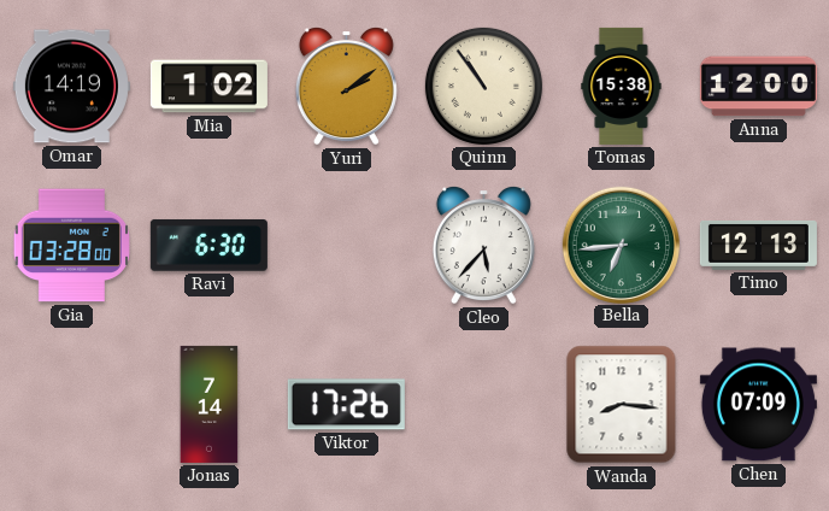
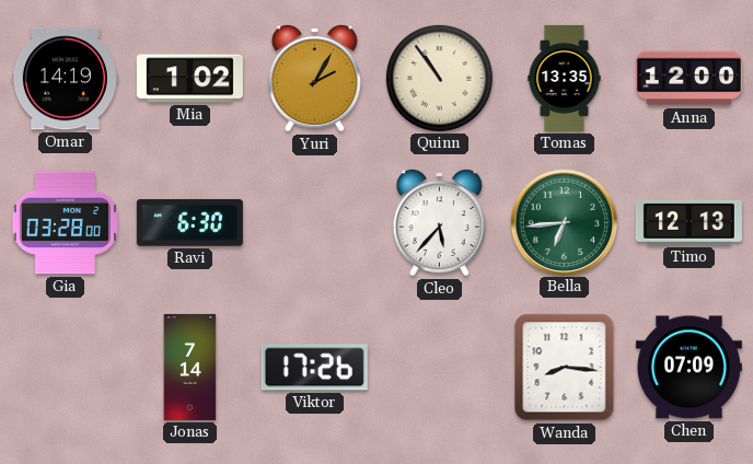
Yuri: 2:09 -> 2:05 (314, 79)
Tomas: 15:38 -> 13:35 (565, 78)
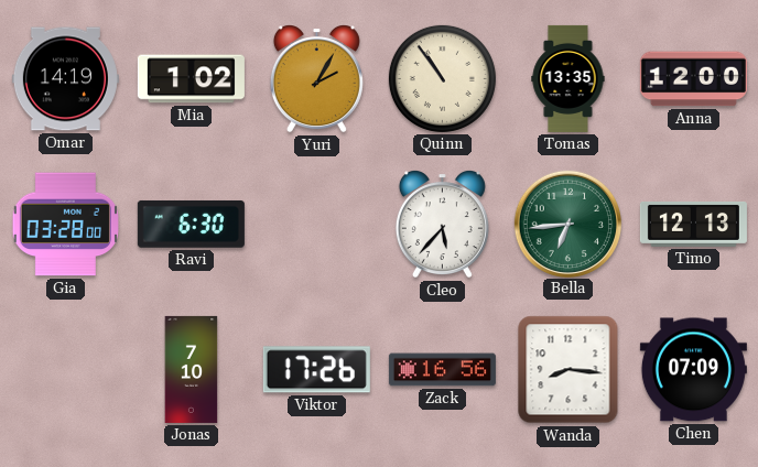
Jonas: 7:14 -> 7:10 (192, 369)
Zack: none -> 16:56 (442, 370)
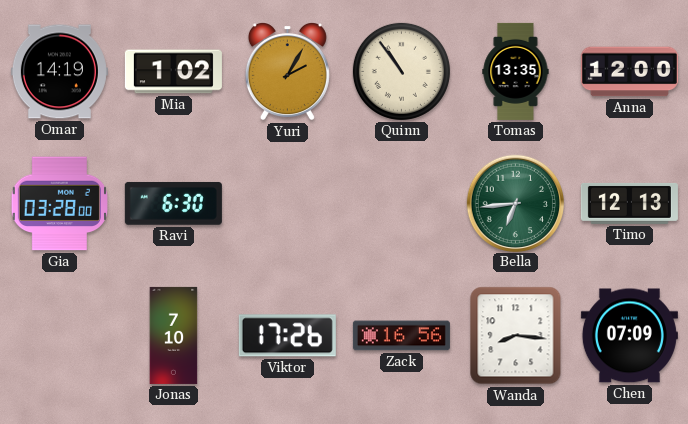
Cleo: 5:37 -> none (442, 225)
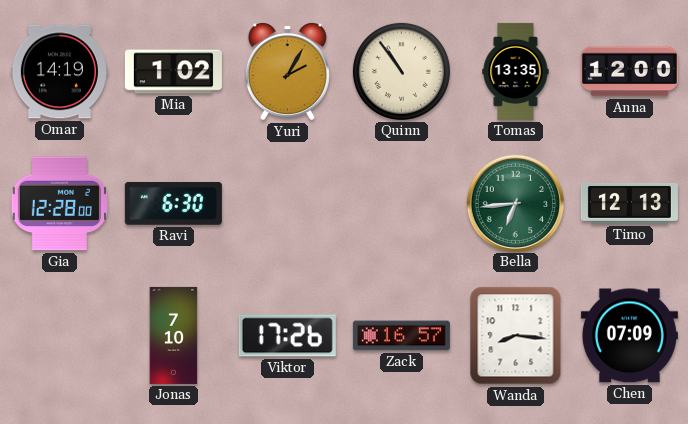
Gia: 03:28 -> 12:28 (59, 204)
Zack: 16:56 -> 16:57 (401, 336)
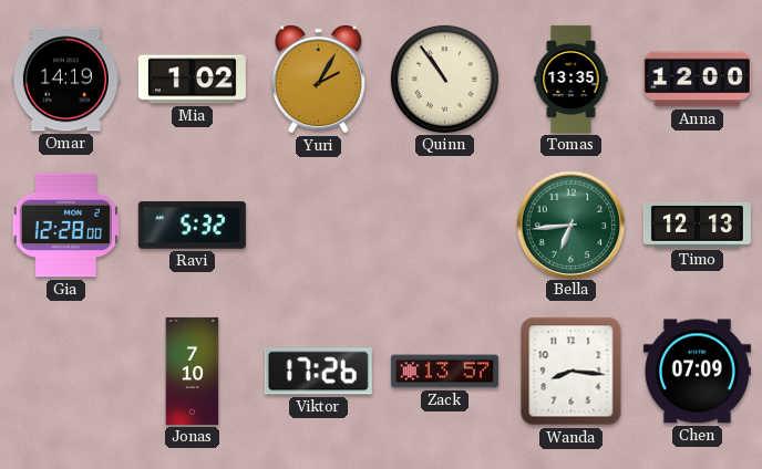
Ravi: 6:30 -> 5:32 (192, 225)
Zack: 16:57 -> 13:57 (444, 372)
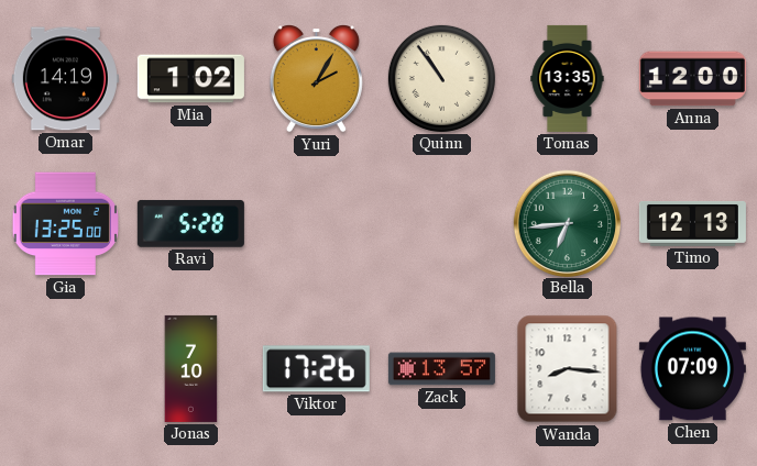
Gia: 12:28 -> 13:25 (65, 224)
Ravi: 5:32 -> 5:28 (190, 223)
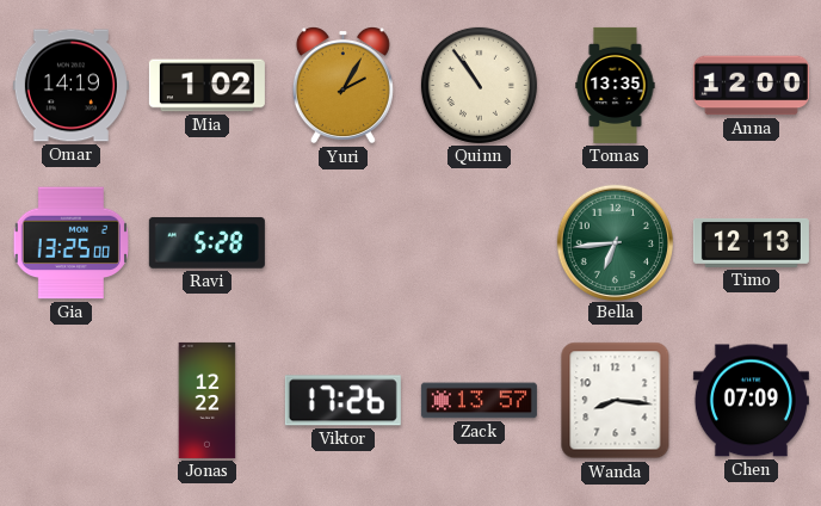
Jonas: 7:10 -> 12:22 (208, 400)
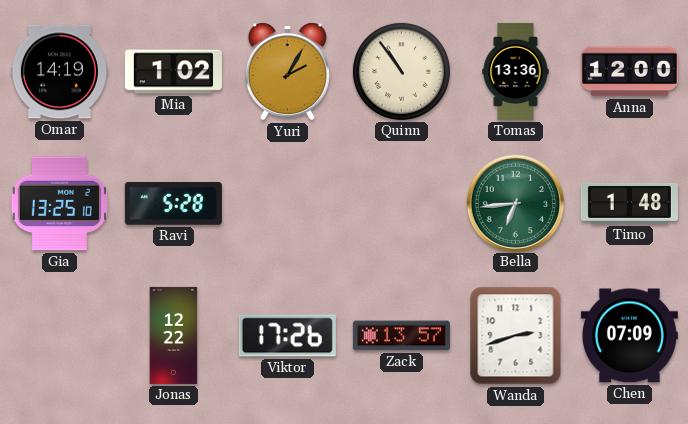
Tomas: 13:35 -> 13:36 (516, 71)
Gia: 13:25:00 -> 13:25:10 (59, 204)
Timo: 12:13 -> 1:48 (629, 203)
Wanda: 8:16 -> 2:42 (516, 336)
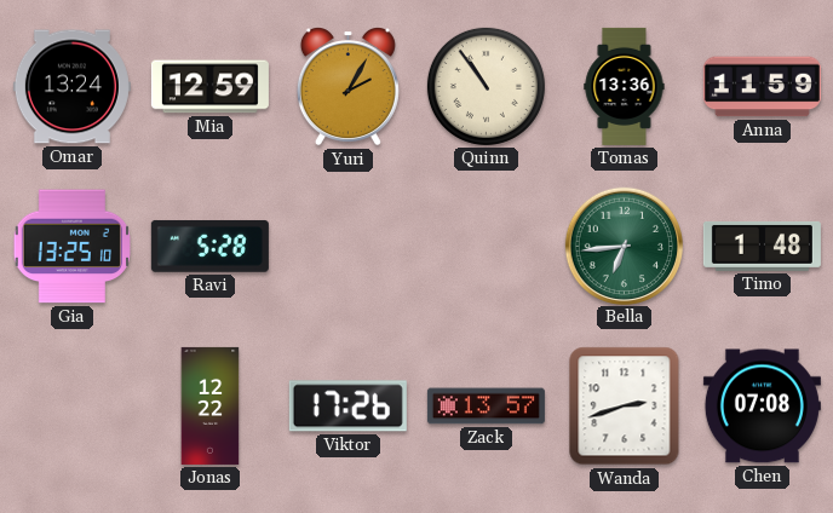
Omar: 14:19 -> 13:24 (71, 87)
Mia: 1:02 -> 12:59 (209, 87)
Anna: 12:00 -> 11:59 (762, 87)
Chen: 07:09 -> 07:08 (762, 407)
